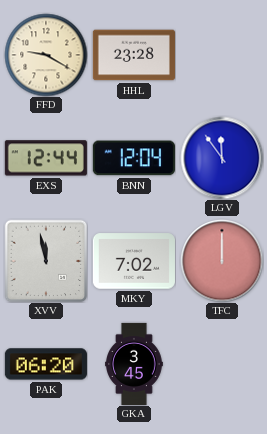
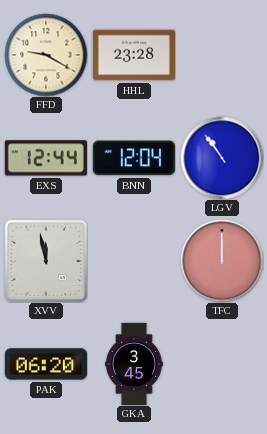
LGV: 11:54 -> 10:54 (222, 158)
MKY: 7:02 -> none (134, 261)
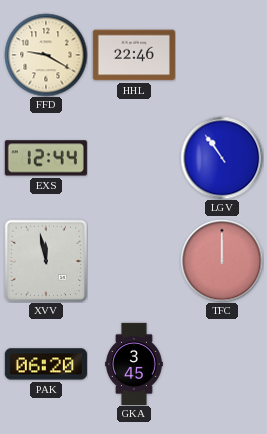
HHL: 23:28 -> 22:46 (134, 55)
BNN: 12:04 -> none (134, 158)
